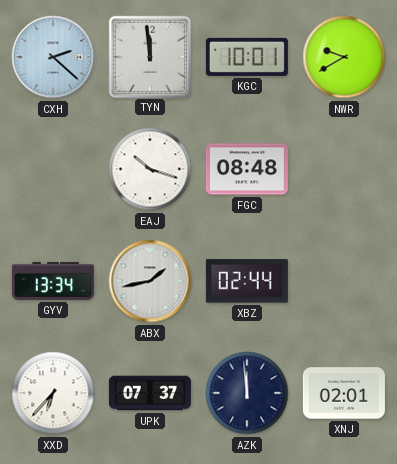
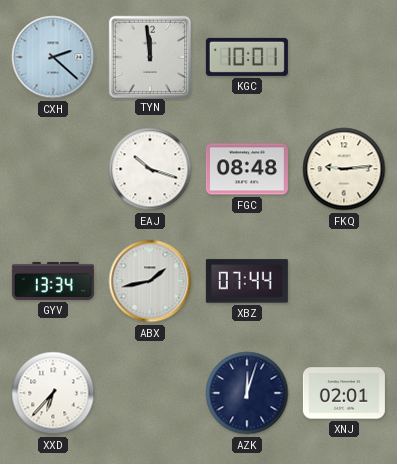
NWR: 9:40 -> none (344, 57)
FKQ: none -> 9:14 (344, 169)
XBZ: 02:44 -> 07:44 (247, 281)
UPK: 07:37 -> none (150, 393)
AZK: 11:59 -> 12:03 (247, 393)
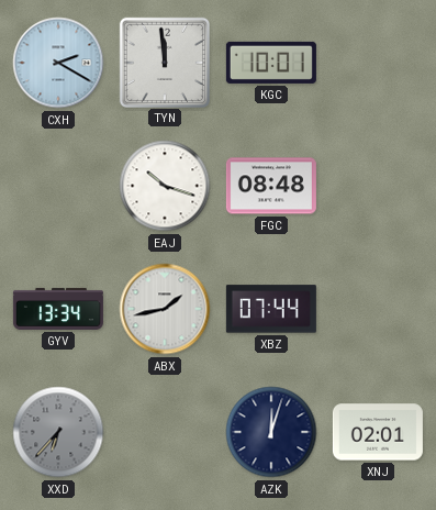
CXH: 2:22 -> 2:20 (58, 63)
FKQ: 9:14 -> none (344, 169)
XXD dial: white -> grey (58, 432)
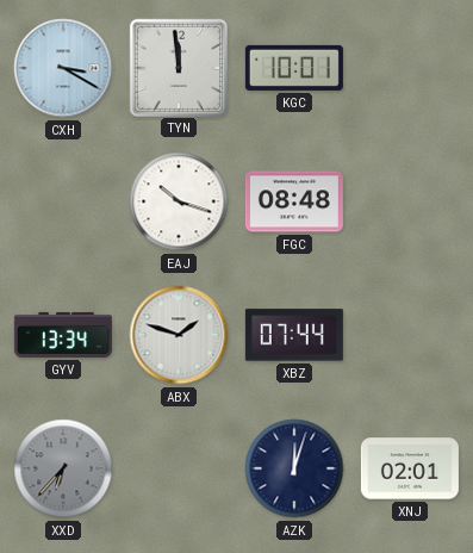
CXH: 2:20 -> 3:20 (63, 68)
ABX: 1:43 -> 1:48 (179, 335)
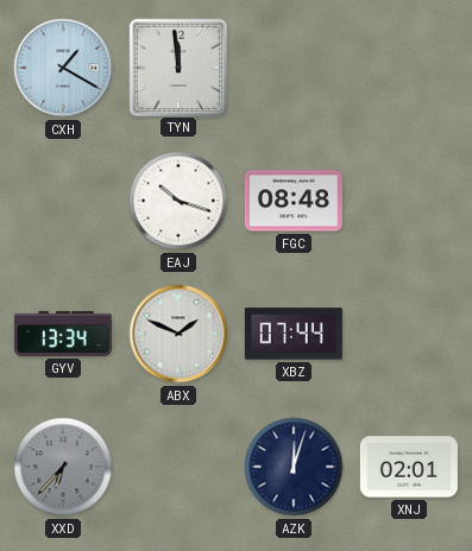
CXH: 3:20 -> 1:20 (63, 68)
KGC: 10:01 -> none (294, 68)
ABX: 1:48 -> 1:49 (178, 334)
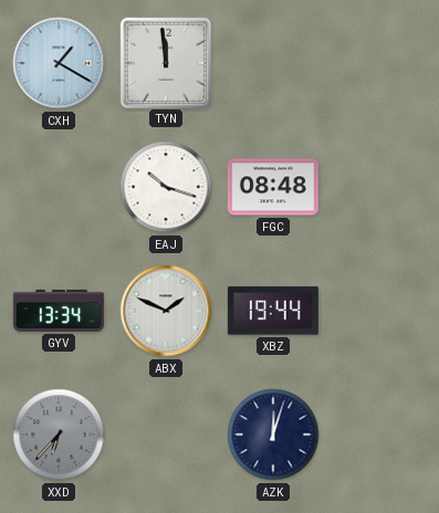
XBZ: 07:44 -> 19:44 (273, 311)
XNJ: 02:01 -> none (409, 467)
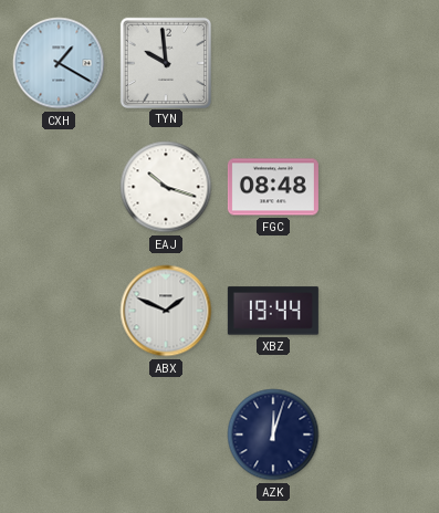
TYN: 11:59 -> 9:59 (165, 62)
GYV: 13:34 -> none (59, 311)
XXD: 6:37 -> none (59, 435)
